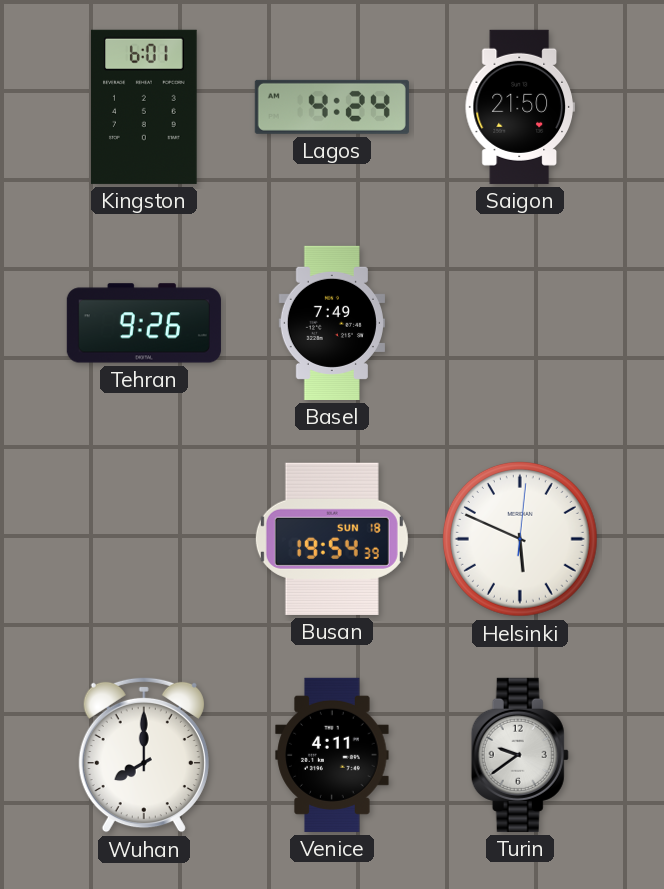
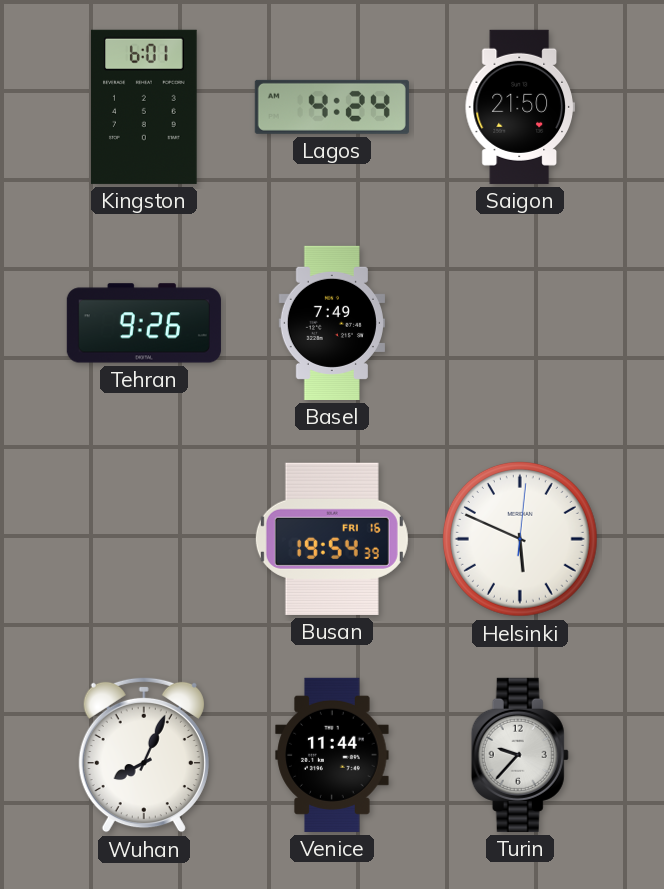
Busan date: SUN 18 -> FRI 16 (332, 539)
Wuhan: 8:00 -> 8:04 (144, 755)
Venice: 4:11 -> 11:44 (332, 755)
Turin: 9:39 -> 9:37 (520, 755)
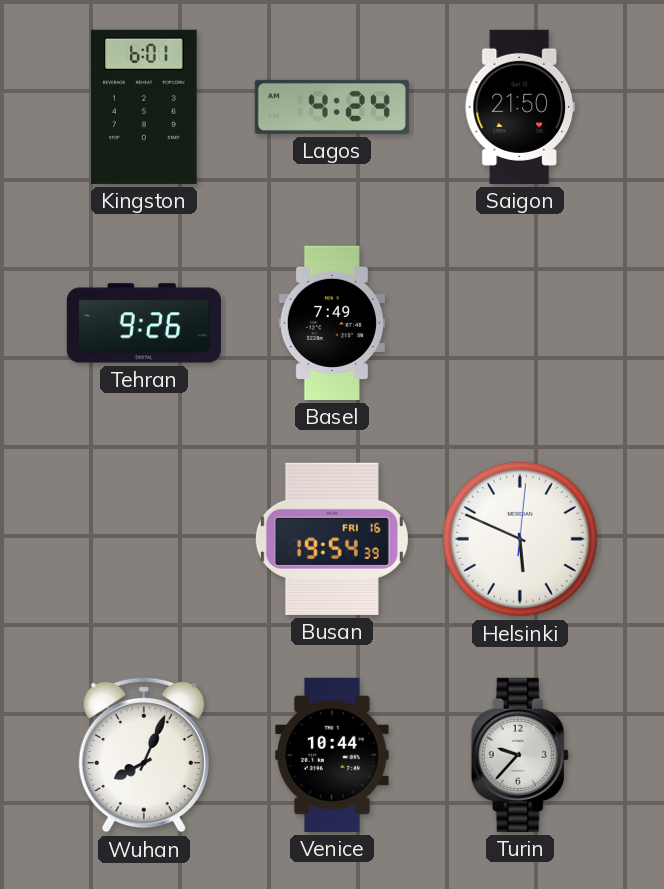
Venice: 11:44 -> 10:44 (332, 755)
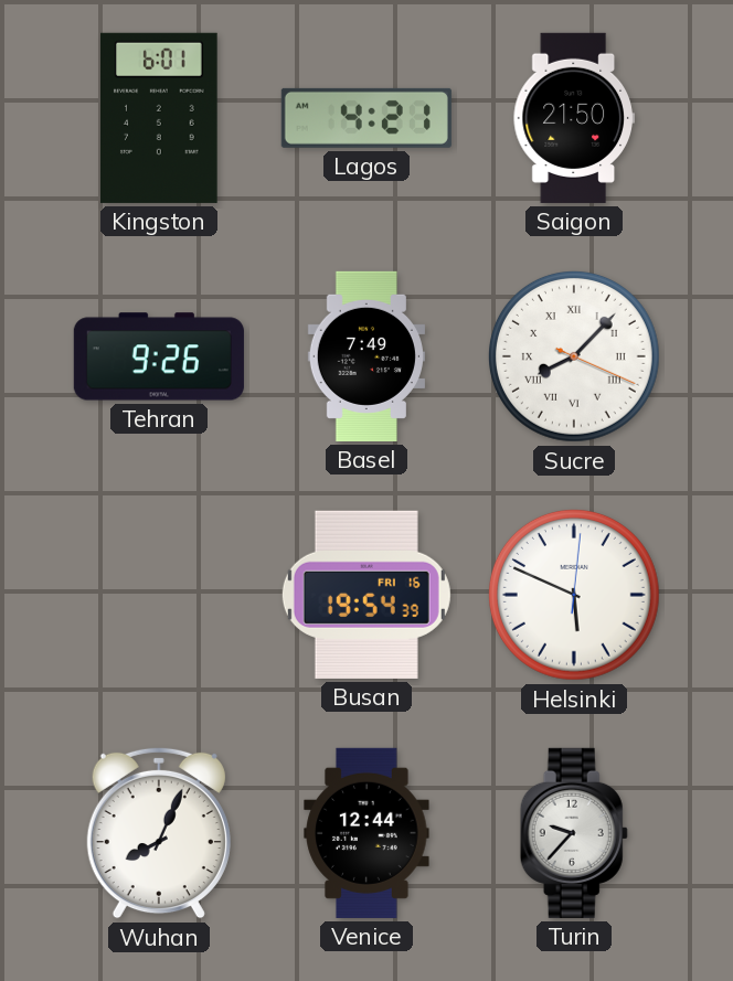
Lagos: 4:24 -> 4:21 (366, 118)
Sucre: none -> 8:07 (574, 356)
Venice: 10:44 -> 12:44 (366, 833)
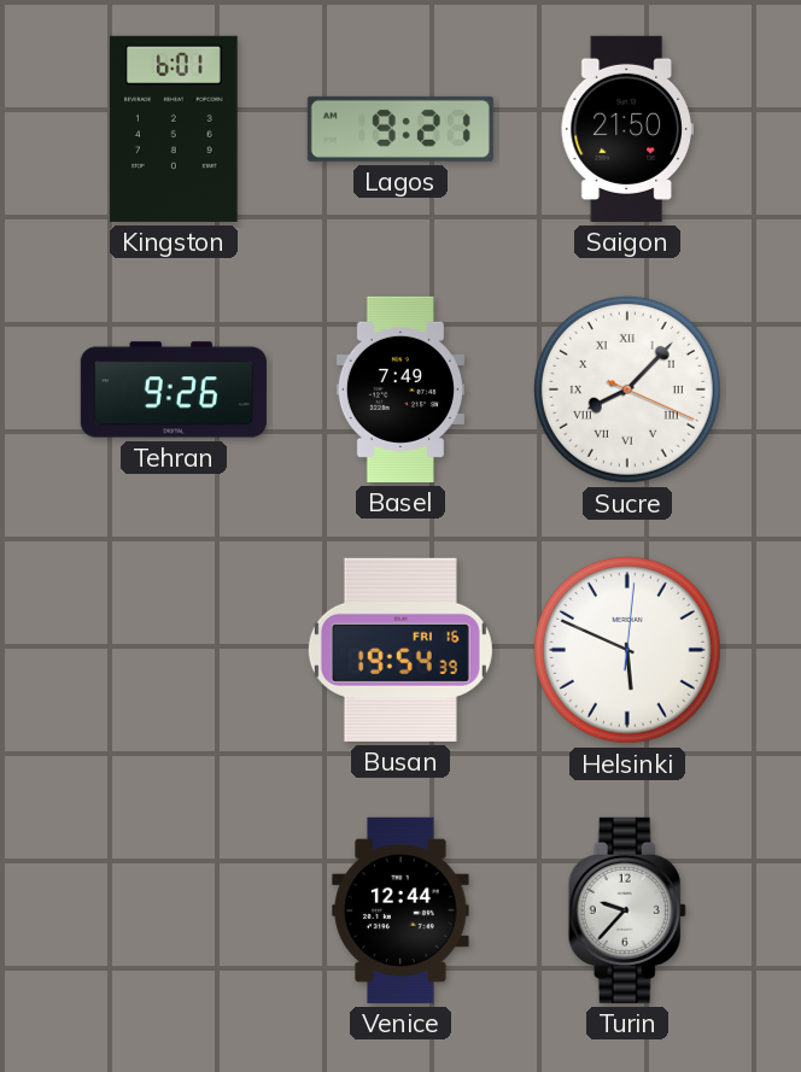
Lagos: 4:21 -> 9:21 (400, 129)
Wuhan: 8:04 -> none (159, 833)
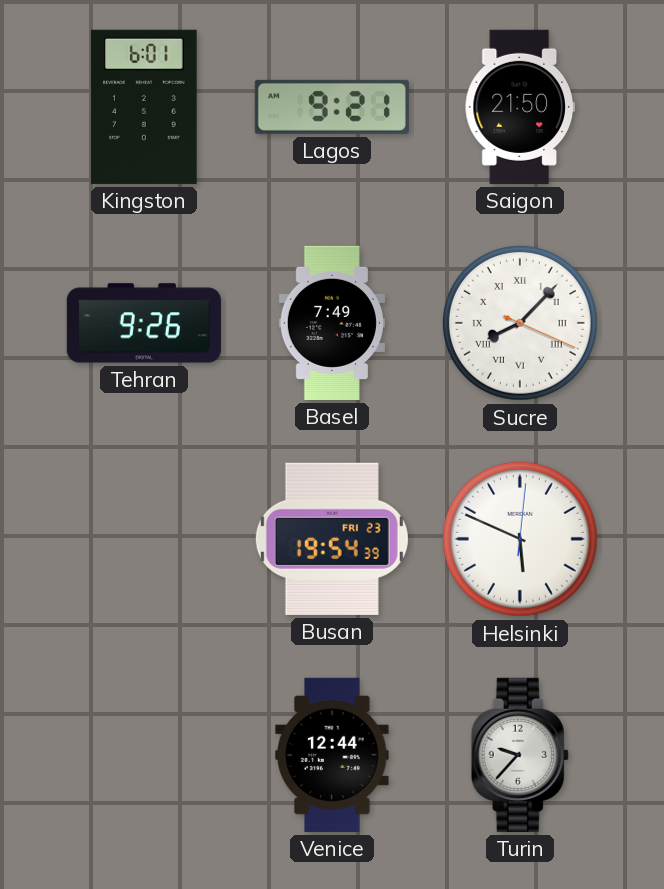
Busan date: FRI 16 -> FRI 23 (332, 539)
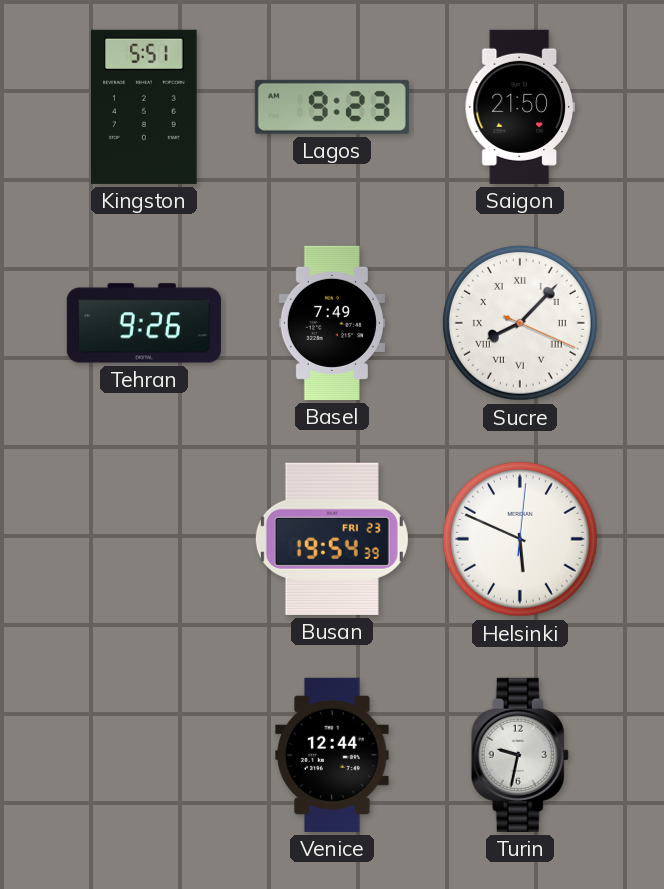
Kingston: 6:01 -> 5:51 (145, 107)
Lagos: 9:21 -> 9:23 (332, 107)
Turin: 9:37 -> 9:32 (520, 755)
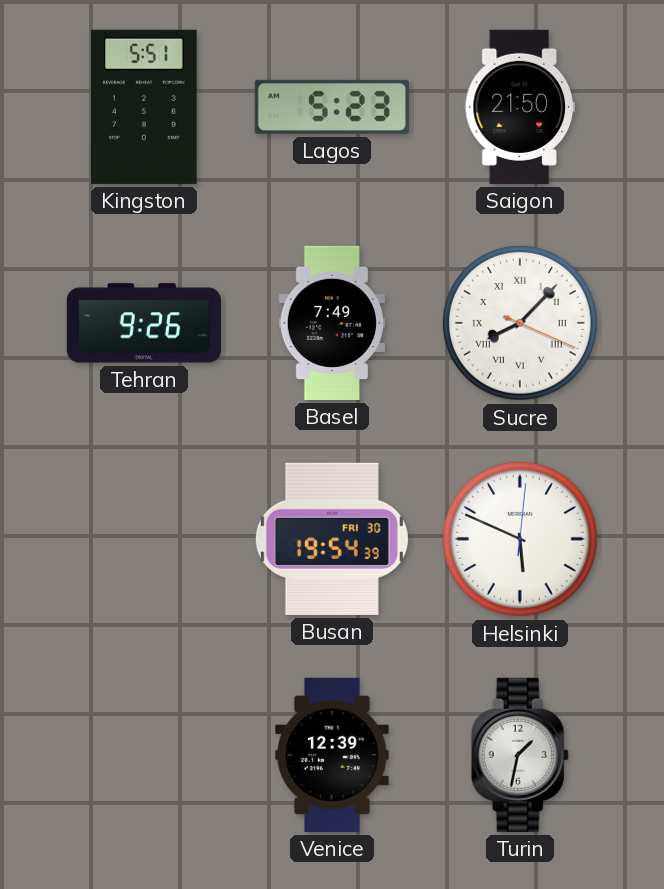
Lagos: 9:23 -> 5:23 (332, 107)
Busan date: FRI 23 -> FRI 30 (332, 539)
Venice: 12:44 -> 12:39 (332, 755)
Turin: 9:32 -> 1:32 (520, 755)
